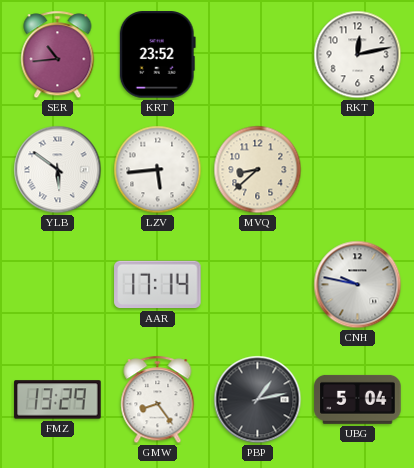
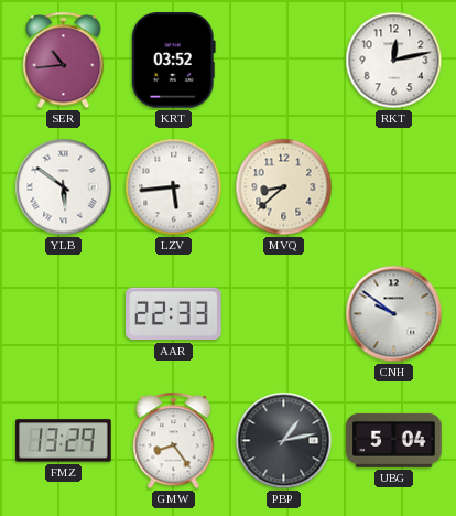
KRT: 23:52 -> 03:52 (173, 61)
AAR: 17:14 -> 22:33 (174, 314)
CNH: 9:47 -> 9:51 (394, 314)
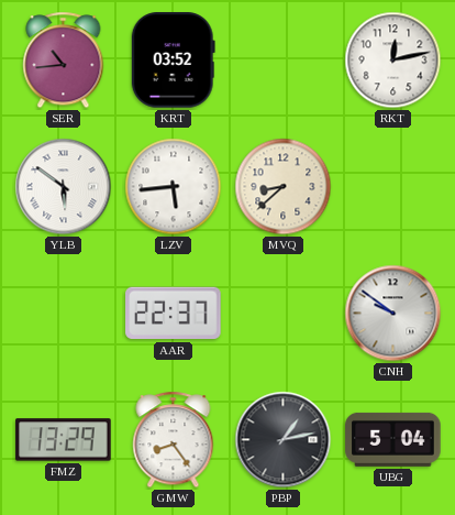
AAR: 22:33 -> 22:37 (174, 314)
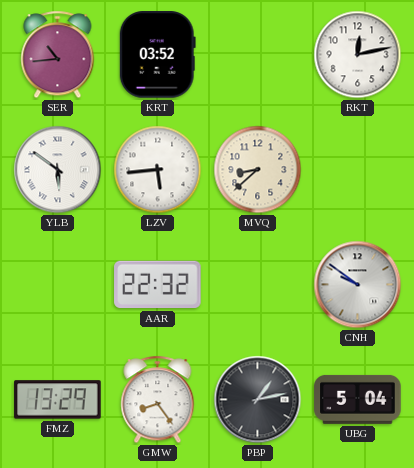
AAR: 22:37 -> 22:32 (158, 285)
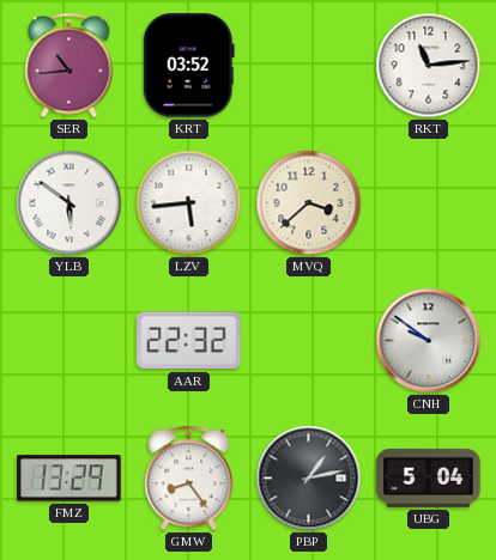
RKT: 12:13 -> 11:14 (429, 66)
MVQ: 8:38 -> 3:38 (309, 203)
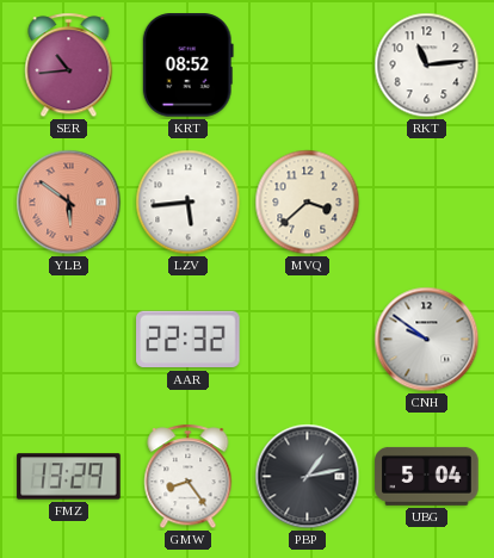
KRT: 03:52 -> 08:52 (187, 66)
YLB dial: white -> salmon (69, 203)
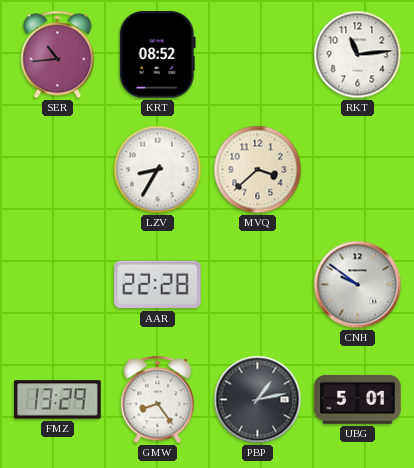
YLB: 5:51 -> none (69, 203)
LZV: 5:44 -> 8:35 (158, 170)
AAR: 22:32 -> 22:28 (158, 285)
UBG: 5:04 -> 5:01 (358, 399)
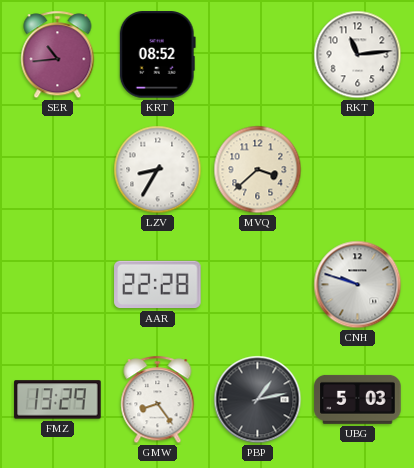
CNH: 9:51 -> 9:48 (358, 285)
UBG: 5:01 -> 5:03 (358, 399)
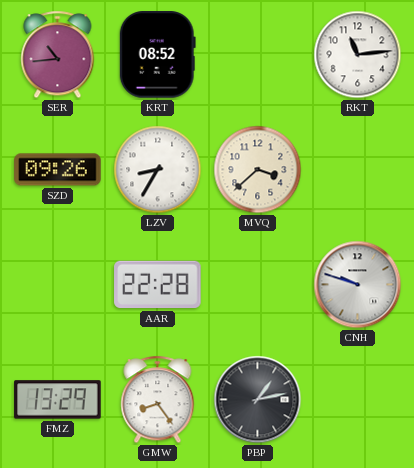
SZD: none -> 09:26 (58, 170)
UBG: 5:03 -> none (358, 399)
